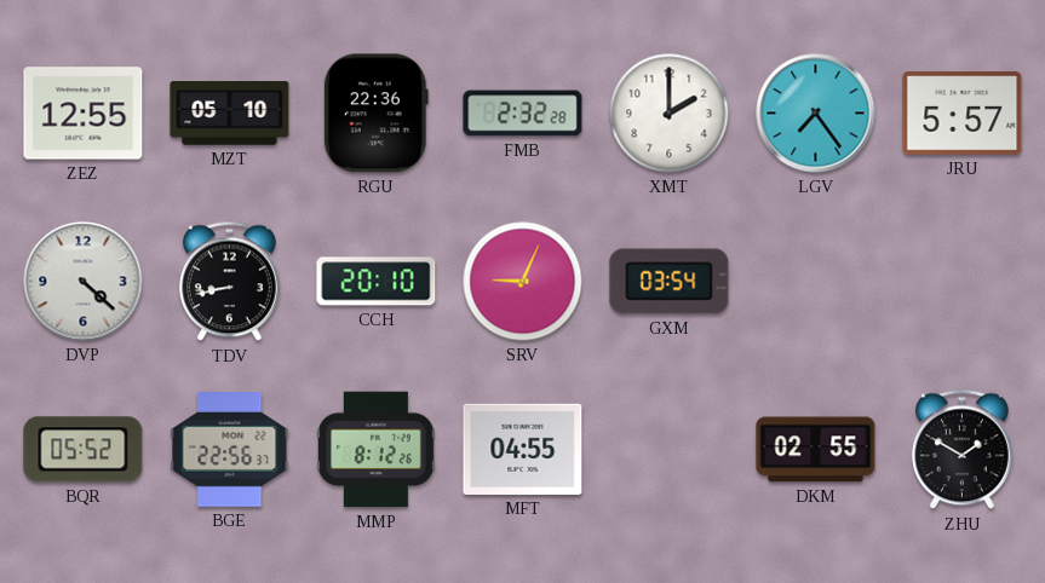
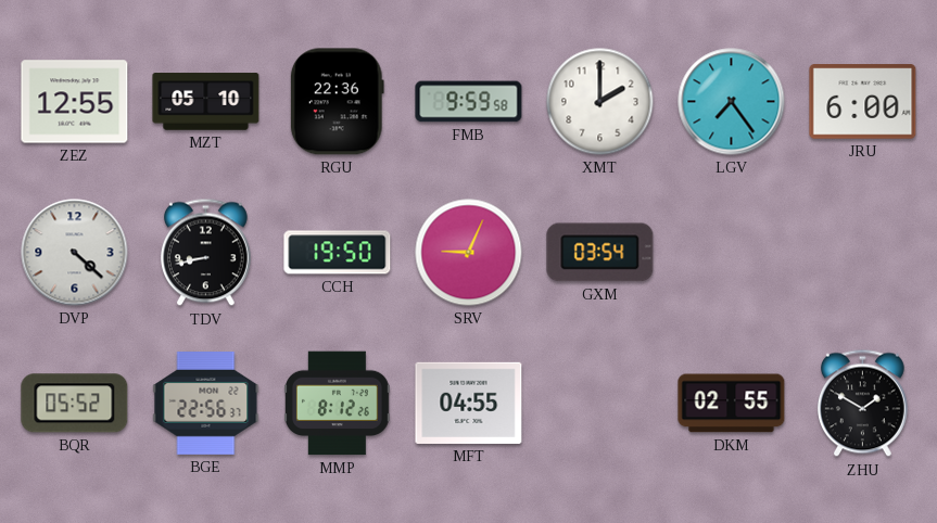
FMB: 2:32 -> 9:59 (469, 102)
JRU: 5:57 -> 6:00 (863, 102)
CCH: 20:10 -> 19:50 (338, 253)
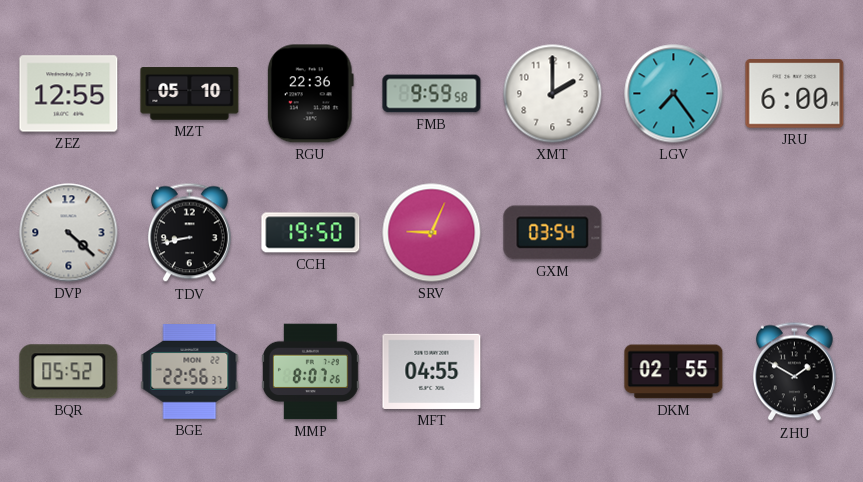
MMP: 8:12 -> 8:07 (310, 372)
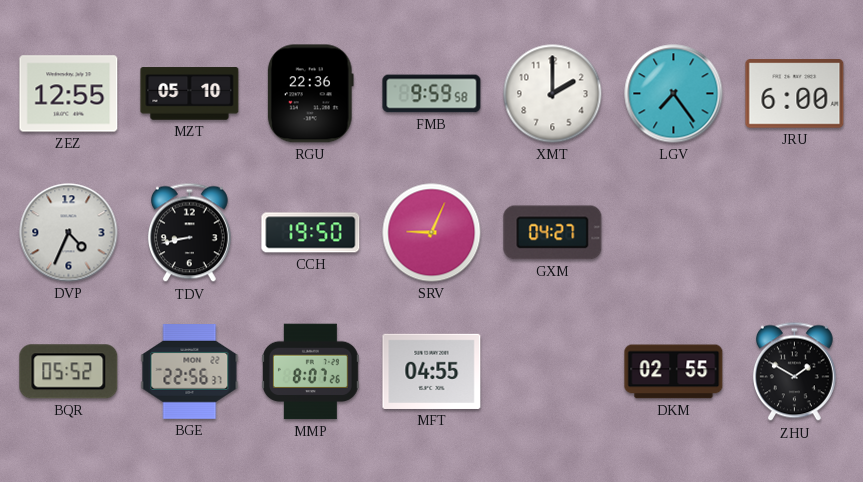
DVP: 4:22 -> 4:34 (69, 233)
GXM: 03:54 -> 04:27 (553, 233)
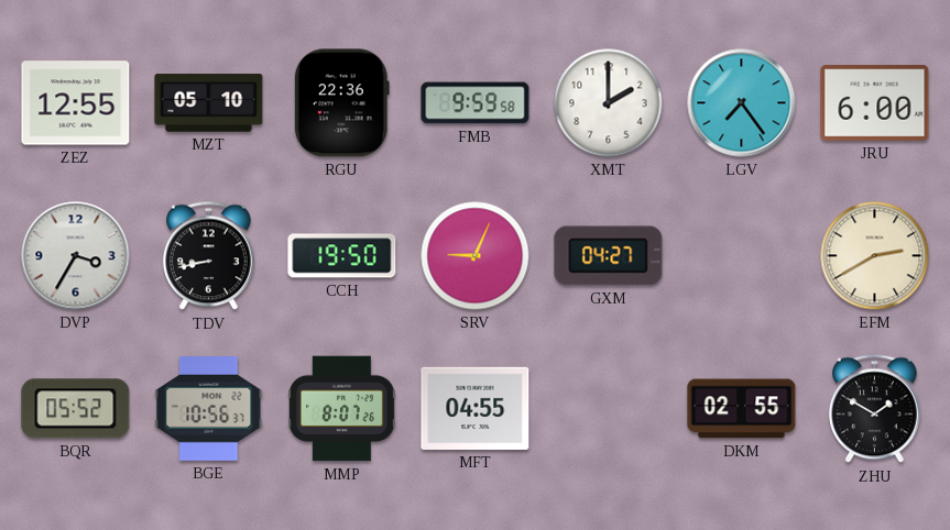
DVP: 4:34 -> 3:35 (76, 256)
EFM: none -> 2:40 (875, 256)
BGE: 22:56 -> 10:56 (209, 409)
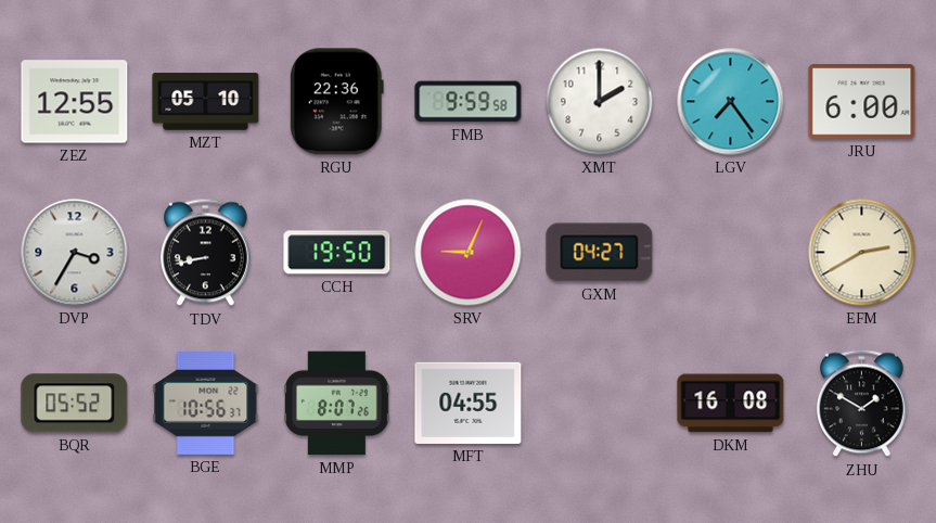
DKM: 02:55 -> 16:08 (731, 404)
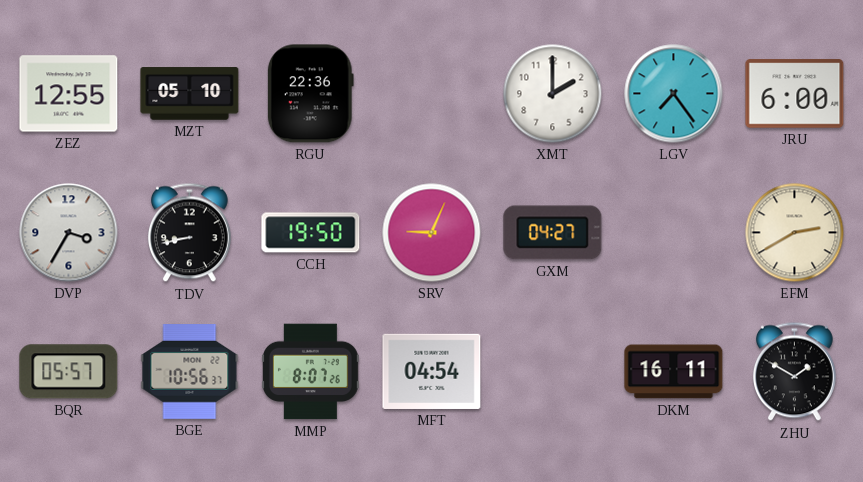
FMB: 9:59 -> none (469, 102)
BQR: 05:52 -> 05:57 (69, 372)
MFT: 04:55 -> 04:54 (432, 371)
DKM: 16:08 -> 16:11 (674, 372)
